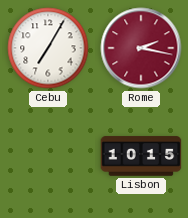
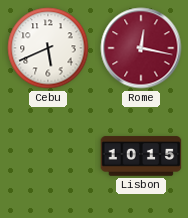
Cebu: 7:05 -> 5:41 (48, 48)
Rome: 2:17 -> 12:17 (141, 48)
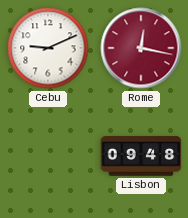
Cebu: 5:41 -> 9:11 (48, 48)
Lisbon: 10:15 -> 09:48 (141, 156)
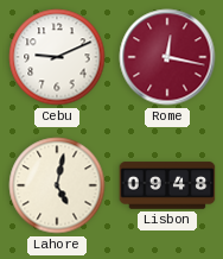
Lahore: none -> 5:02 (57, 185)
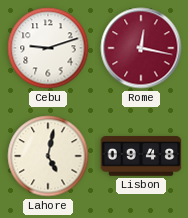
Cebu: 9:11 -> 9:12 (48, 48)
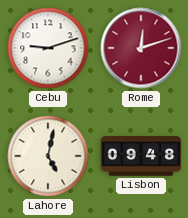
Rome: 12:17 -> 12:12 (141, 48)
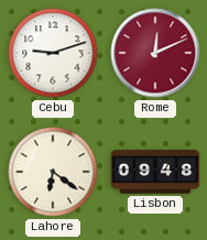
Rome: 12:12 -> 12:11 (155, 53)
Lahore: 5:02 -> 6:21 (53, 172)
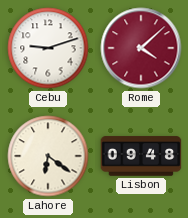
Rome: 12:11 -> 4:08 (141, 48)
